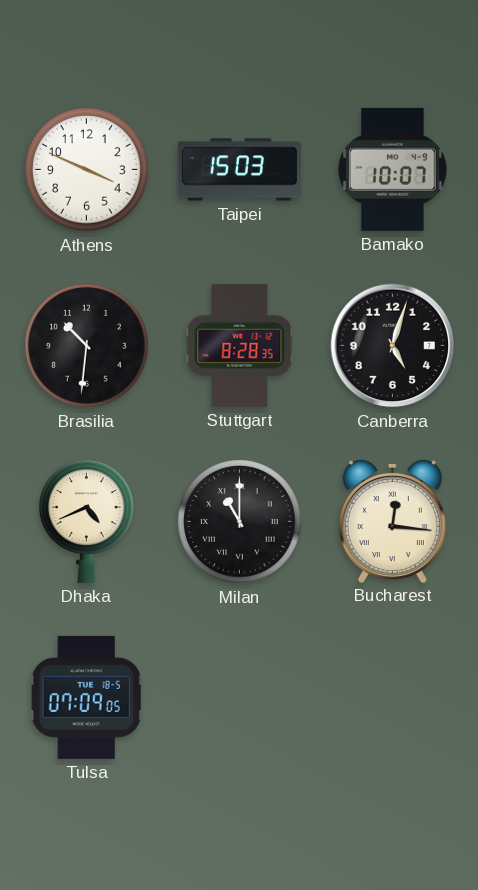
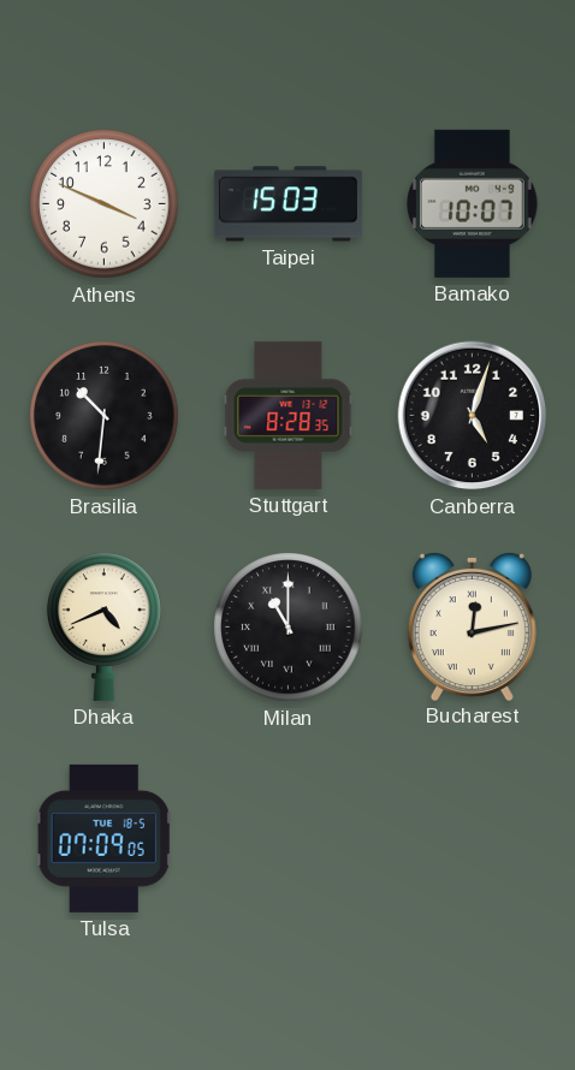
Bucharest: 12:16 -> 12:13 (472, 625)
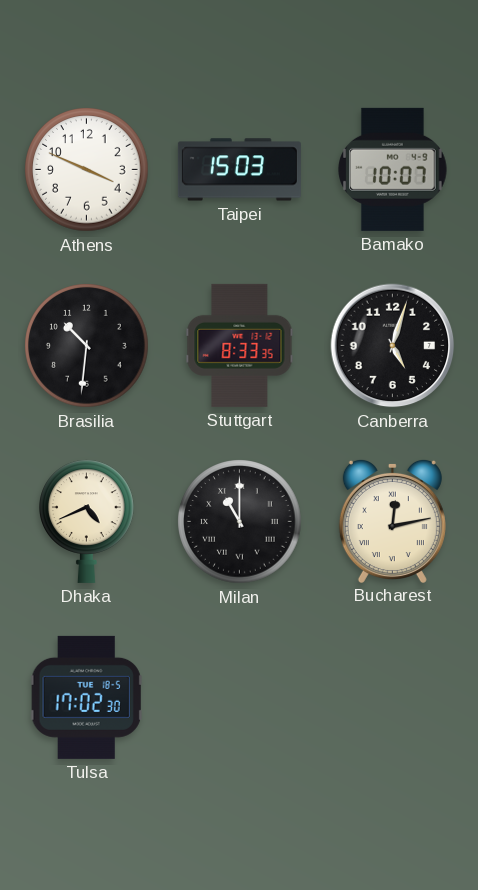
Stuttgart: 8:28 -> 8:33 (240, 345)
Tulsa: 07:09 -> 17:02 (86, 697)
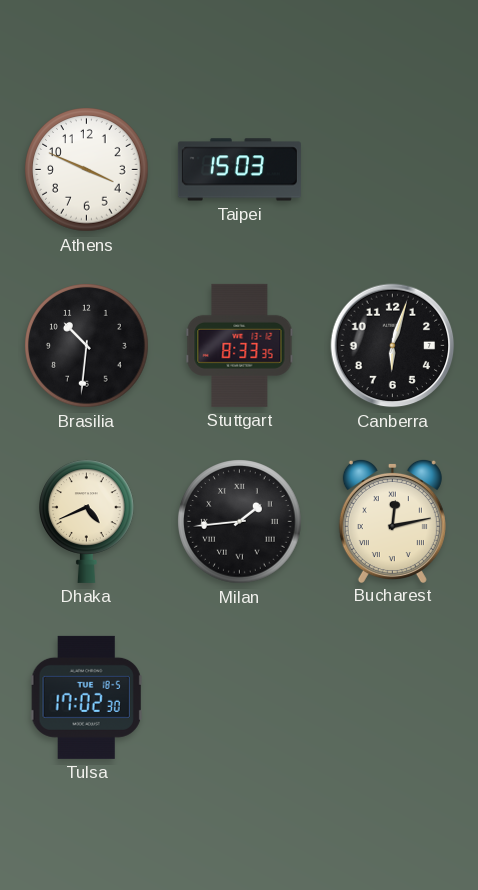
Bamako: 10:07 -> none (393, 169)
Canberra: 5:03 -> 6:03 (393, 346)
Milan: 11:00 -> 1:44 (240, 522)
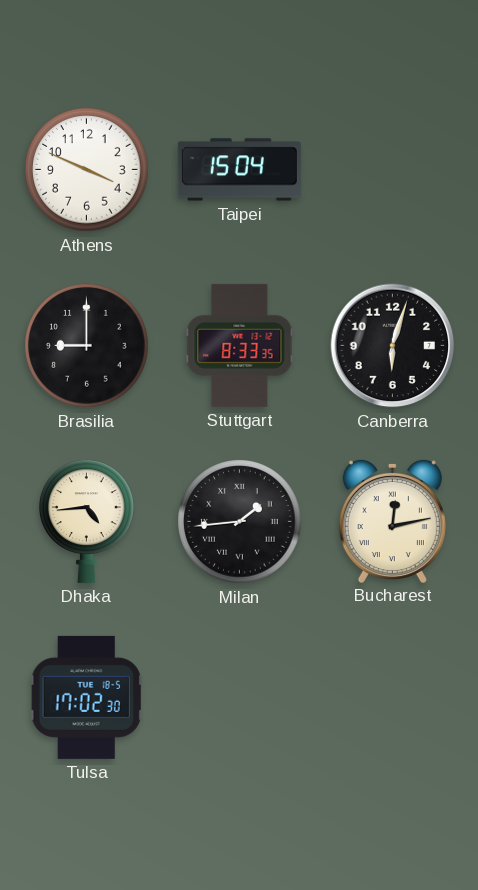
Taipei: 15:03 -> 15:04 (239, 170)
Brasilia: 10:31 -> 9:00 (87, 346)
Dhaka: 4:41 -> 4:44 (87, 521)
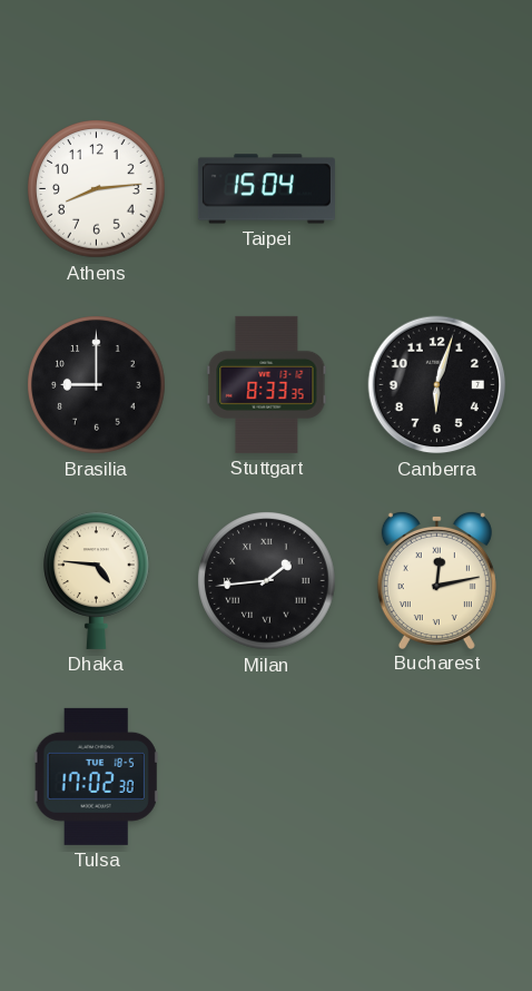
Athens: 3:49 -> 8:14 (97, 189)
Dhaka: 4:44 -> 4:46 (97, 580)
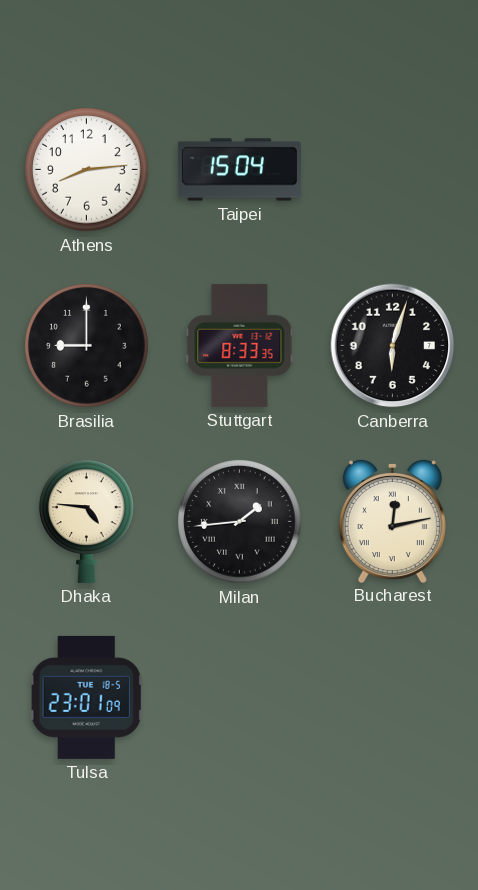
Tulsa: 17:02 -> 23:01 (86, 697)
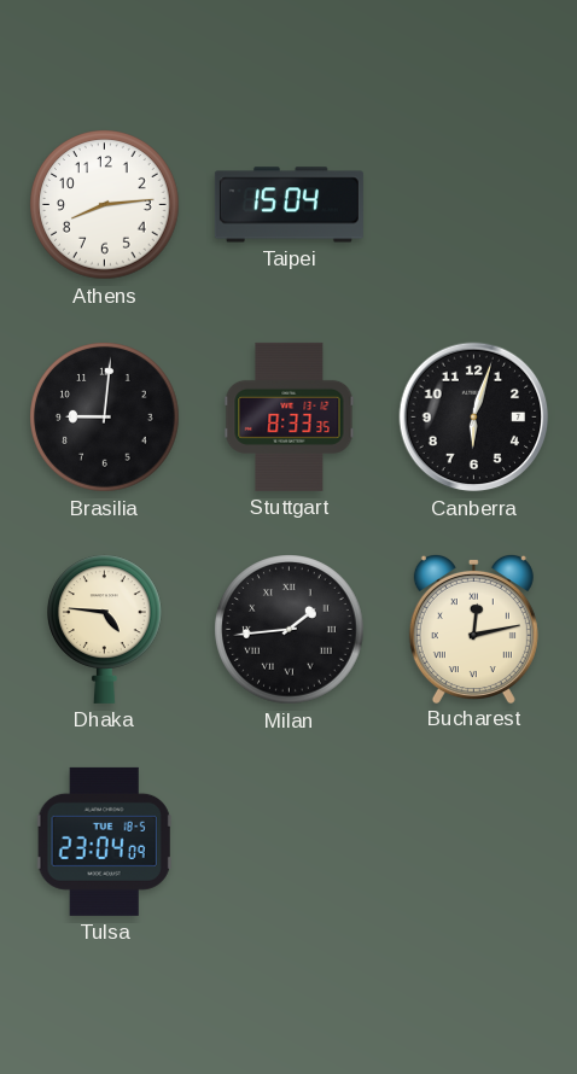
Brasilia: 9:00 -> 9:01 (105, 418)
Tulsa: 23:01 -> 23:04 (104, 841)
